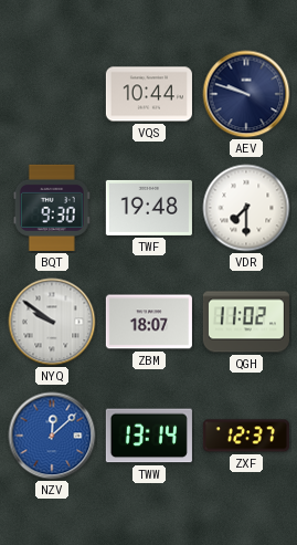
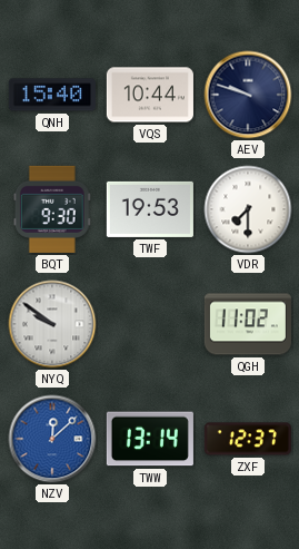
QNH: none -> 15:40 (52, 95)
TWF: 19:48 -> 19:53 (150, 209)
ZBM: 18:07 -> none (149, 322)
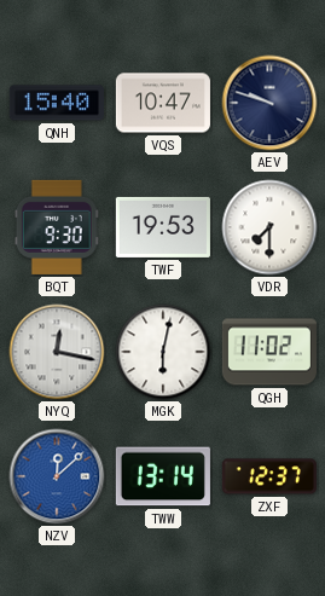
VQS: 10:44 -> 10:47 (163, 103)
NYQ: 9:51 -> 12:17 (57, 352)
MGK: none -> 6:02 (163, 352)
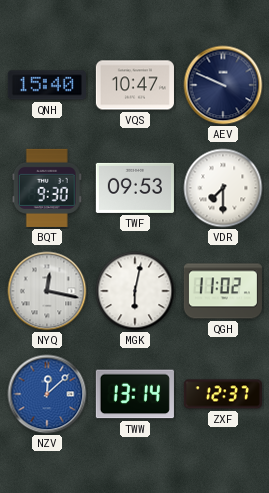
AEV: 9:48 -> 9:49 (223, 85)
TWF: 19:53 -> 09:53 (135, 188)
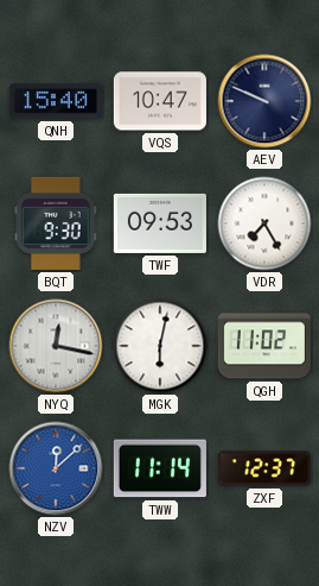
VDR: 7:30 -> 7:25 (264, 223)
TWW: 13:14 -> 11:14 (160, 468)
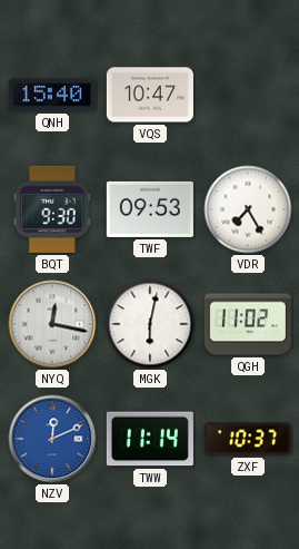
AEV: 9:49 -> none (264, 101)
NZV: 12:08 -> 12:11 (52, 439)
ZXF: 12:37 -> 10:37 (248, 439)
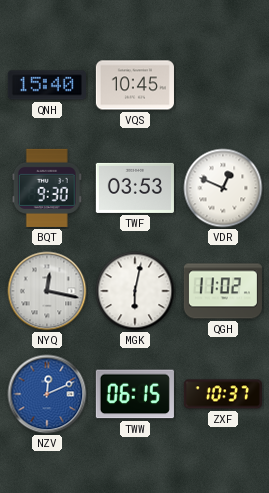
VQS: 10:47 -> 10:45 (135, 85)
TWF: 09:53 -> 03:53 (135, 188)
VDR: 7:25 -> 12:49 (223, 188)
TWW: 11:14 -> 06:15 (135, 394)
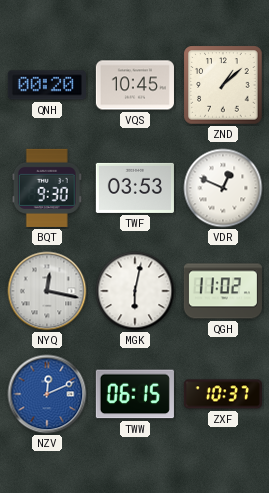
QNH: 15:40 -> 00:20 (47, 85)
ZND: none -> 1:08 (223, 85)
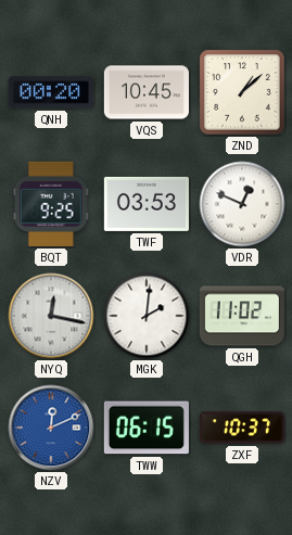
BQT: 9:30 -> 9:25 (51, 204)
MGK: 6:02 -> 2:01 (147, 316)
